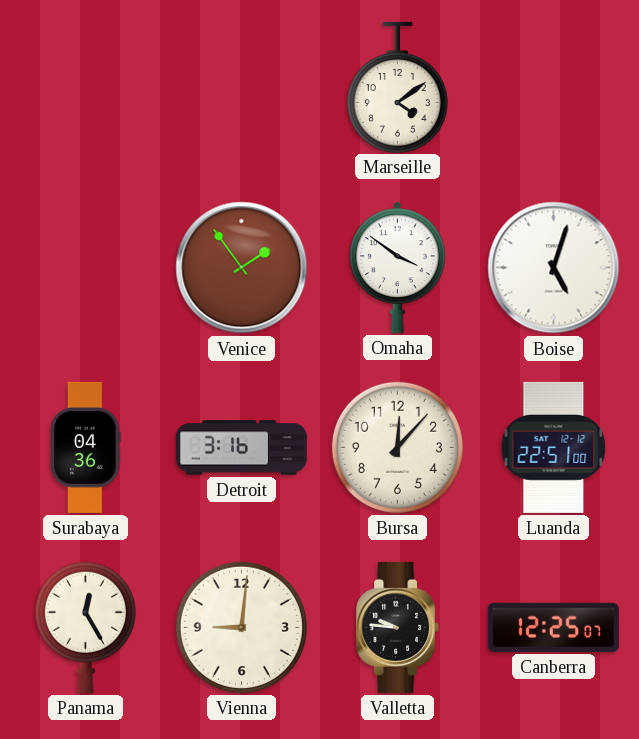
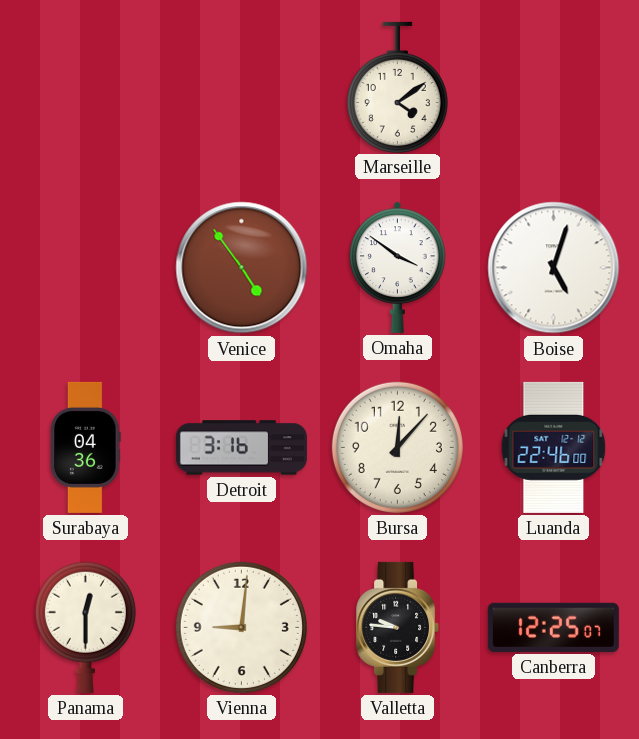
Venice: 1:54 -> 4:54 (242, 268)
Luanda: 22:51 -> 22:46 (554, 447)
Panama: 12:25 -> 12:30 (85, 627)
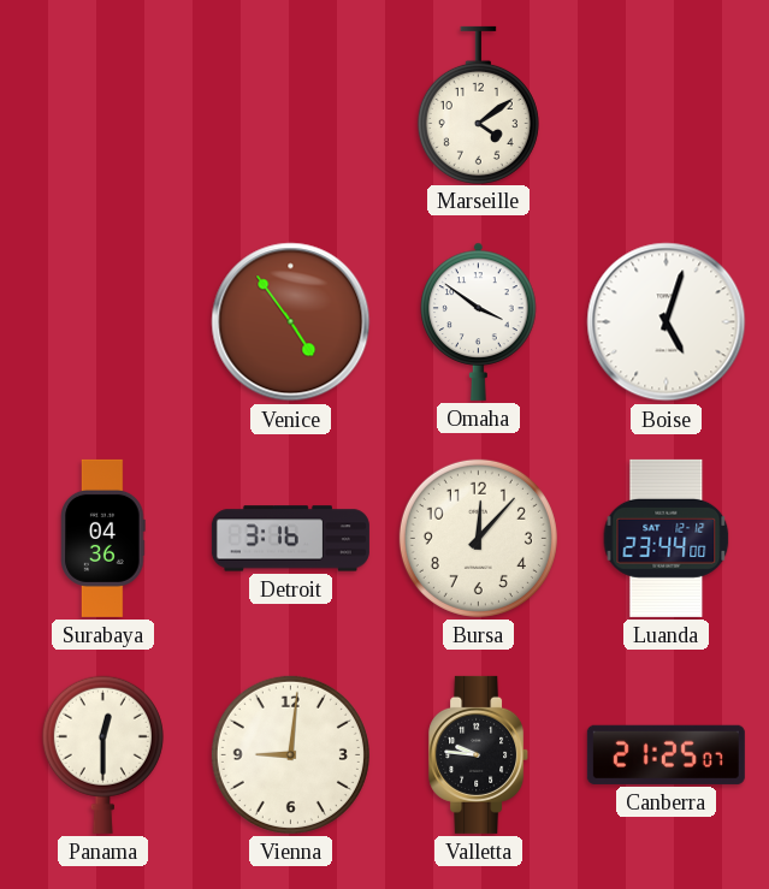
Luanda: 22:46 -> 23:44 (667, 538)
Canberra: 12:25 -> 21:25 (666, 754)
